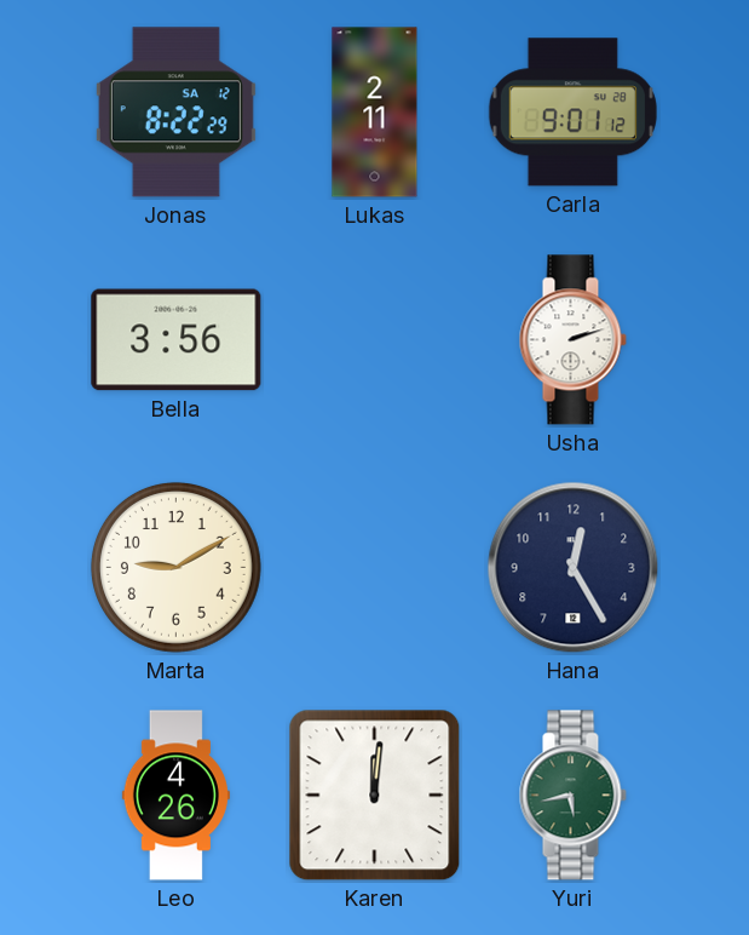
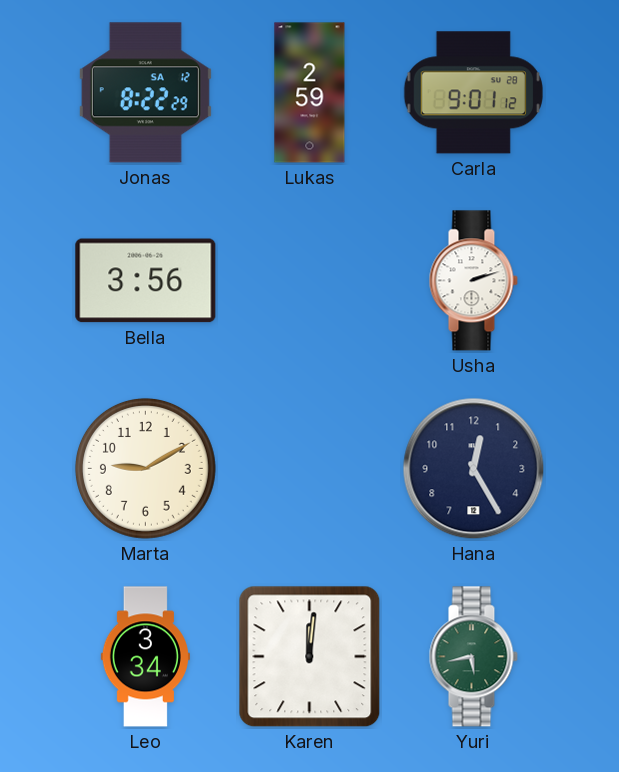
Lukas: 2:11 -> 2:59 (310, 93)
Leo: 4:26 -> 3:34 (145, 657)
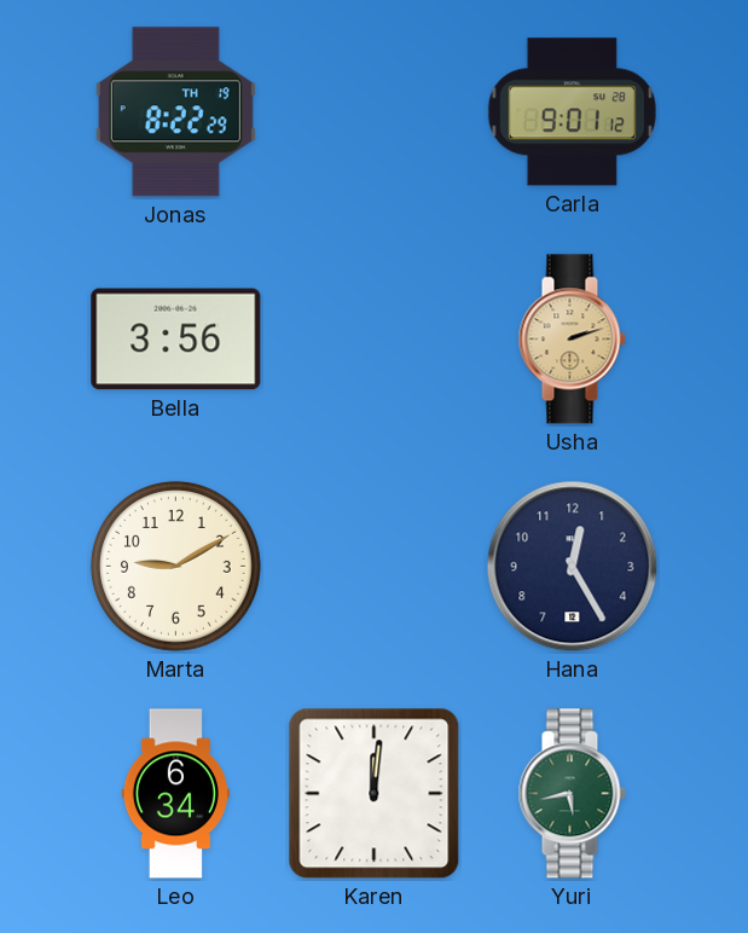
Jonas date: SA 12 -> TH 19 (175, 112)
Lukas: 2:59 -> none (310, 93)
Usha dial: white -> champagne (572, 340)
Leo: 3:34 -> 6:34 (175, 794)
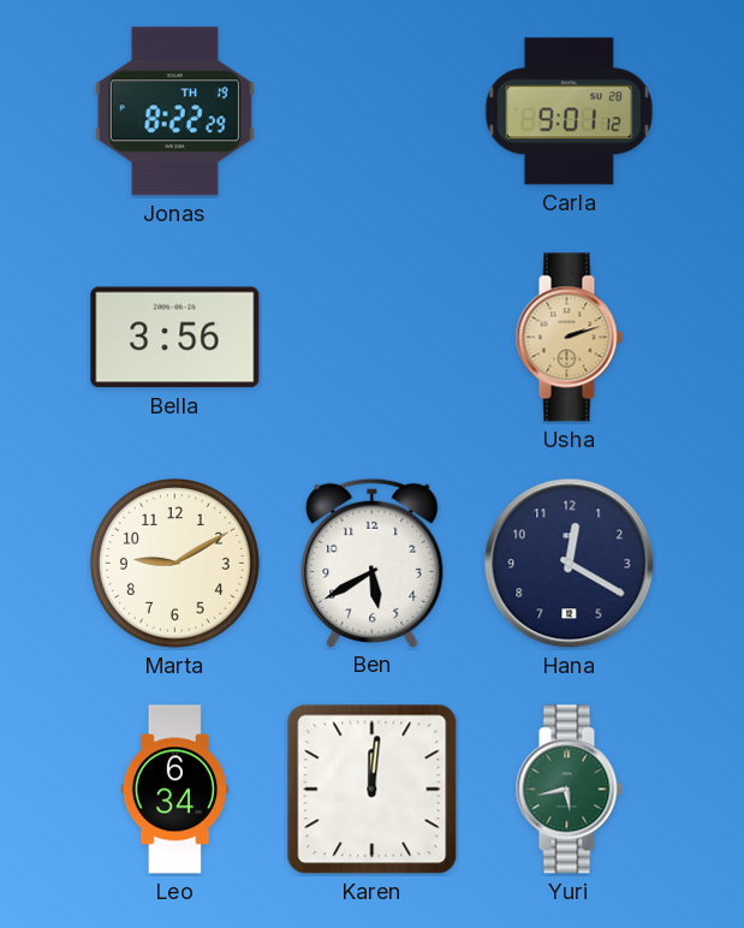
Ben: none -> 5:40 (373, 563)
Hana: 12:25 -> 12:20 (570, 564)
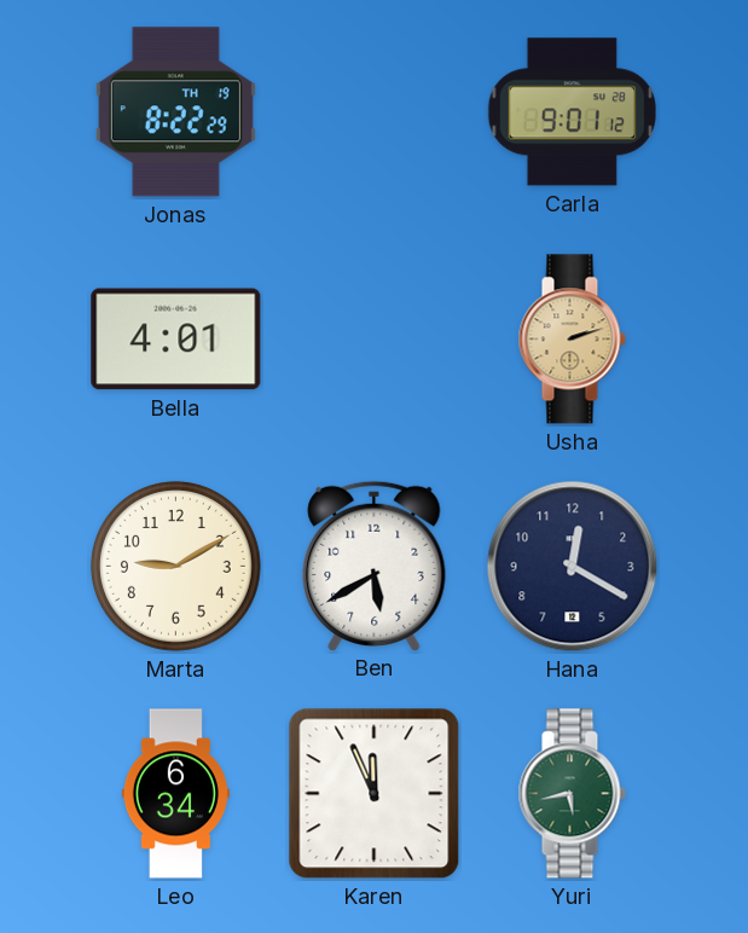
Bella: 3:56 -> 4:01 (176, 340)
Karen: 12:01 -> 11:56 (375, 794)
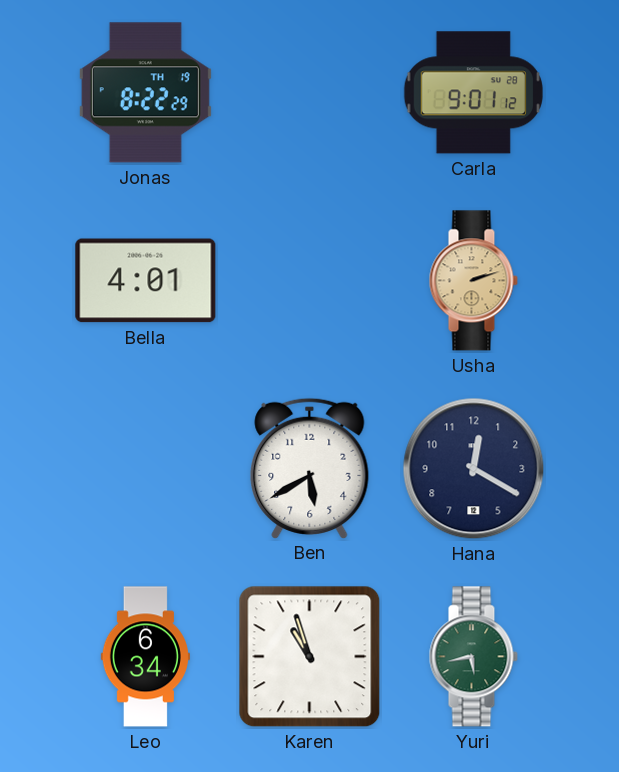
Marta: 9:10 -> none (175, 566)
Karen: 11:56 -> 10:57 (310, 657)
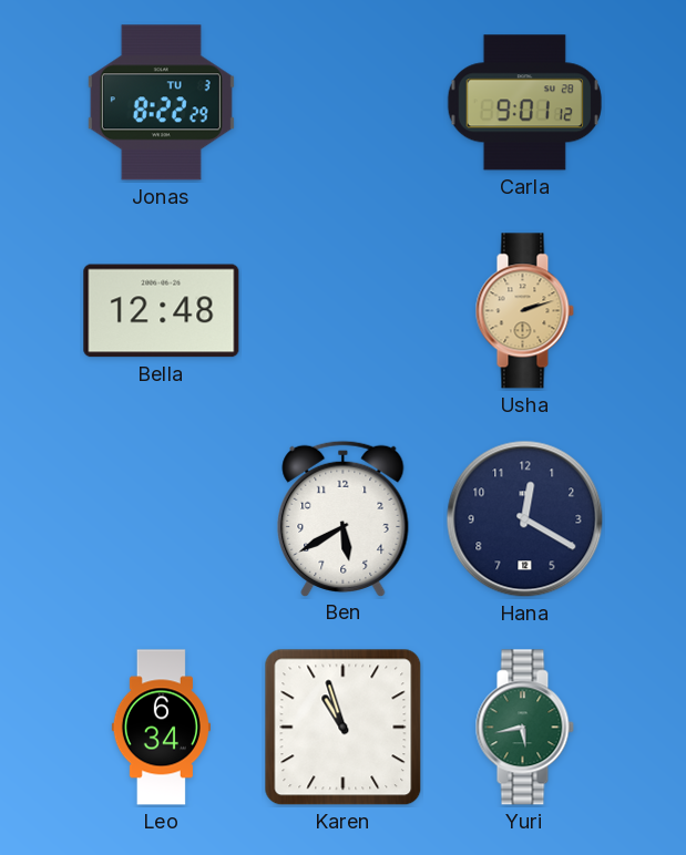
Jonas date: TH 19 -> TU 3 (161, 103)
Bella: 4:01 -> 12:48 (162, 311)
